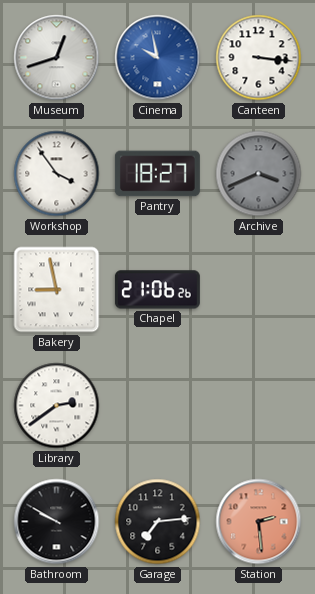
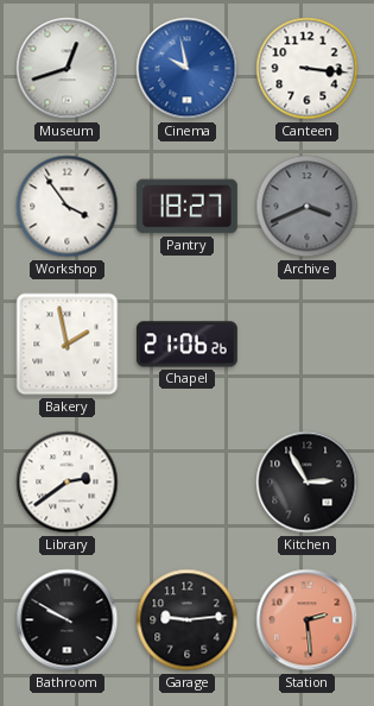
Bakery: 8:58 -> 1:58 (68, 345)
Kitchen: none -> 2:55 (308, 483)
Garage: 7:14 -> 9:14 (188, 620)
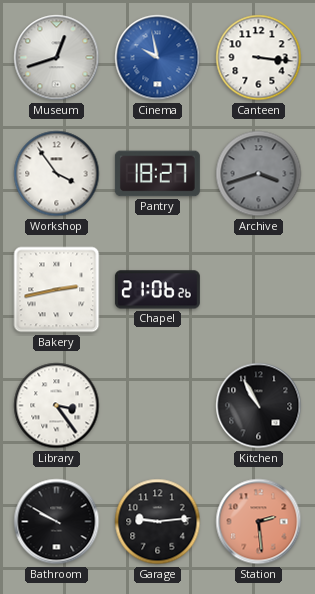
Archive: 3:41 -> 3:42 (259, 174)
Bakery: 1:58 -> 2:43 (57, 290)
Library: 2:39 -> 3:24 (57, 406)
Kitchen: 2:55 -> 10:55 (259, 406)
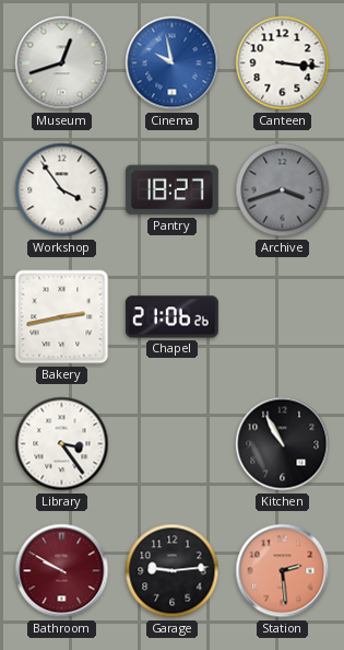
Bathroom dial: black -> burgundy (62, 571)
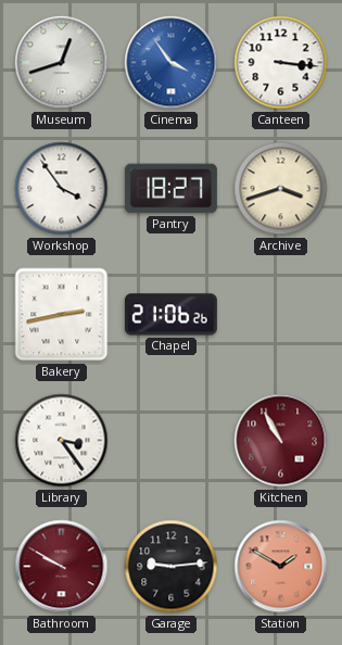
Cinema: 9:58 -> 3:54 (172, 63)
Archive dial: grey -> cream (281, 189)
Kitchen dial: black -> burgundy (281, 441)
Station: 2:29 -> 1:50 (281, 567)
